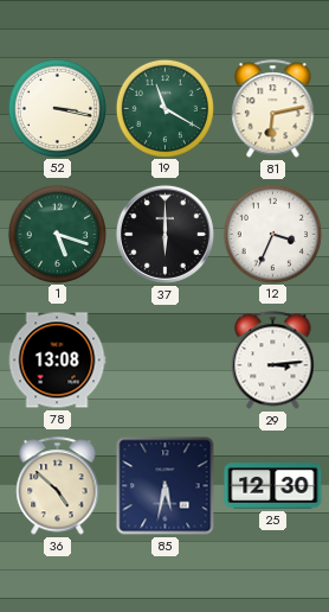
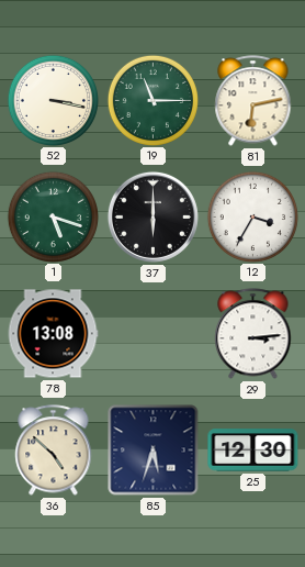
19: 11:20 -> 11:15 (152, 100)
12: 3:34 -> 3:35 (252, 216)
85: 5:32 -> 5:33 (154, 451)
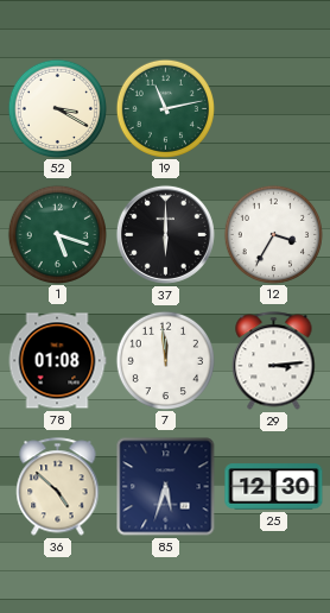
52: 3:17 -> 3:20 (57, 108)
19: 11:15 -> 11:13 (165, 108)
81: 6:13 -> none (253, 101)
78: 13:08 -> 01:08 (57, 361)
7: none -> 11:59 (165, 360)
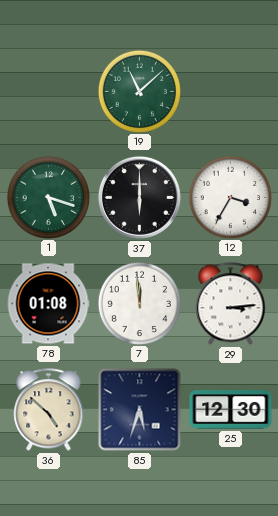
52: 3:20 -> none (57, 108)
19: 11:13 -> 11:08 (139, 91)
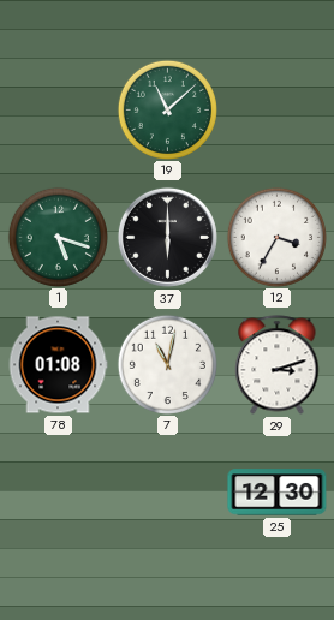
7: 11:59 -> 11:02 (167, 364)
29: 3:14 -> 3:12 (278, 365)
36: 4:52 -> none (49, 410)
85: 5:33 -> none (140, 410)
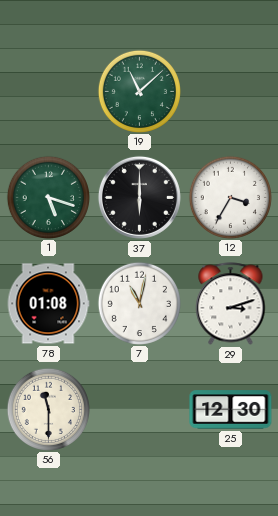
56: none -> 11:30 (48, 409)
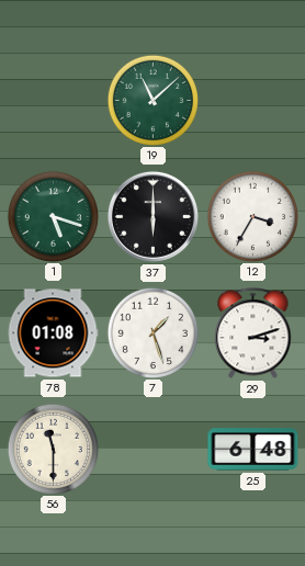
7: 11:02 -> 1:27 (152, 332)
25: 12:30 -> 6:48 (253, 450)
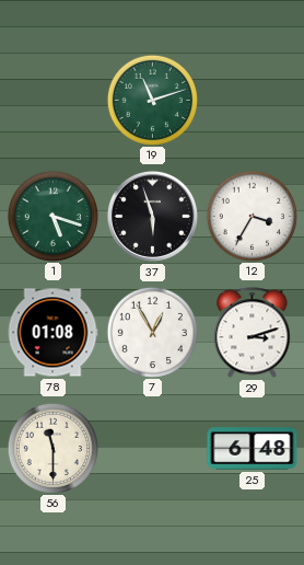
19: 11:08 -> 11:12 (152, 100)
37: 6:00 -> 5:57 (152, 216)
7: 1:27 -> 12:55 (152, 332)
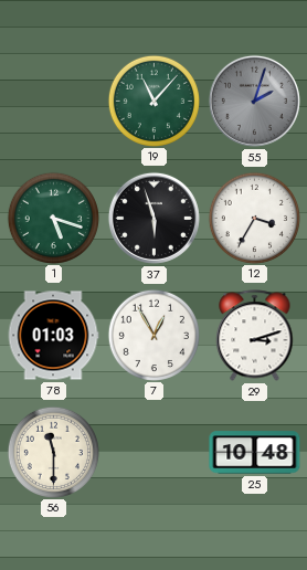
19: 11:12 -> 11:07 (153, 101)
55: none -> 2:03 (254, 101)
78: 01:08 -> 01:03 (53, 336)
25: 6:48 -> 10:48 (255, 453)
